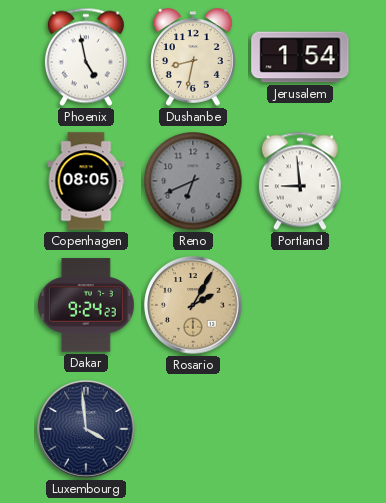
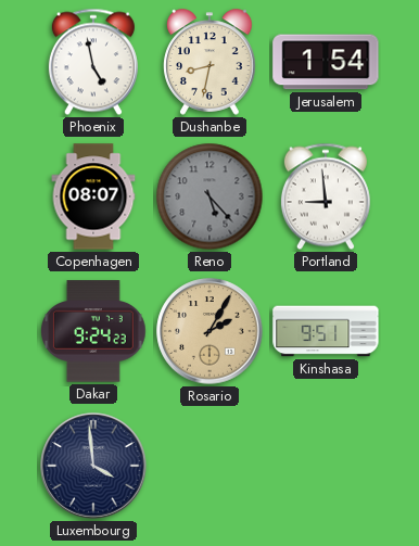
Copenhagen: 08:05 -> 08:07 (93, 196)
Reno: 6:41 -> 5:23 (210, 196)
Kinshasa: none -> 9:51 (326, 331)
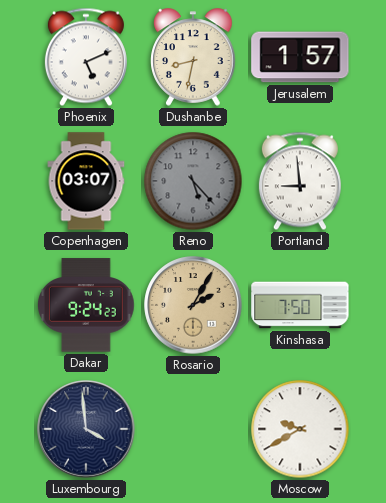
Phoenix: 4:58 -> 5:11 (86, 57)
Jerusalem: 1:54 -> 1:57 (300, 57)
Copenhagen: 08:07 -> 03:07 (86, 181)
Kinshasa: 9:51 -> 7:50 (300, 305)
Moscow: none -> 9:40 (300, 429)
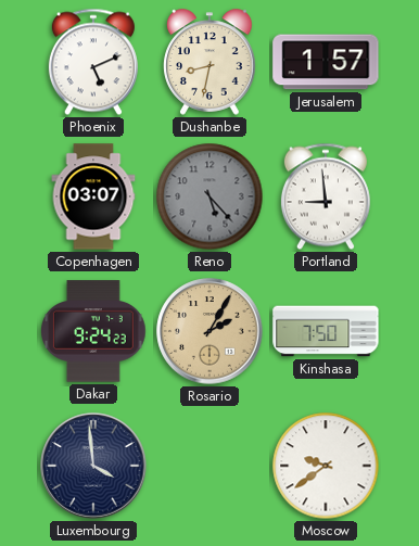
Moscow: 9:40 -> 9:39 (326, 466)
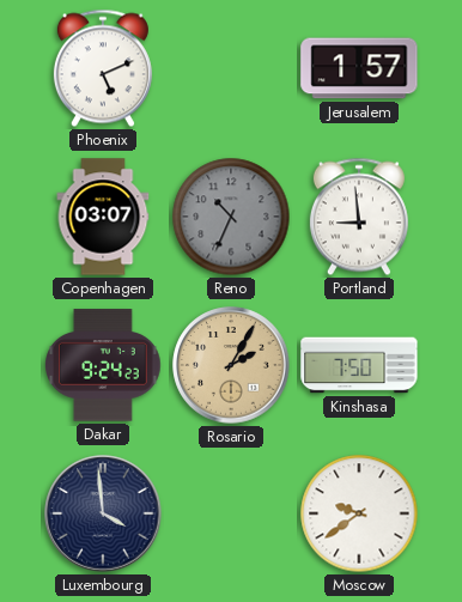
Dushanbe: 8:32 -> none (210, 62)
Reno: 5:23 -> 10:34 (231, 217)
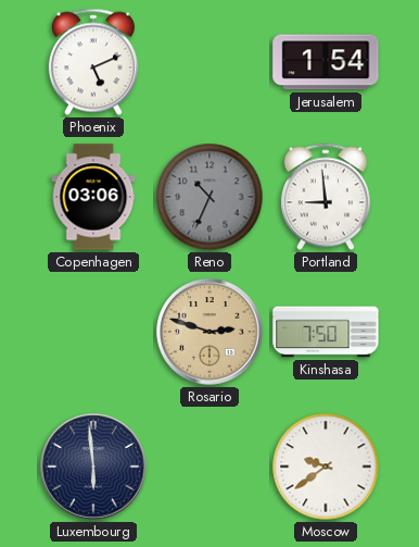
Jerusalem: 1:57 -> 1:54 (326, 62)
Copenhagen: 03:07 -> 03:06 (93, 197)
Dakar: 9:24 -> none (104, 365)
Rosario: 2:05 -> 2:48 (210, 332)
Luxembourg: 3:59 -> 5:59 (93, 467)
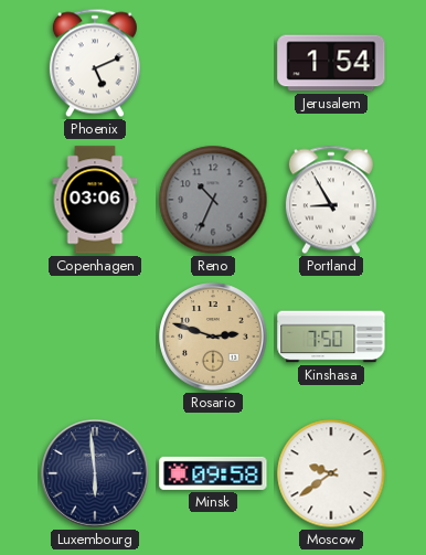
Portland: 8:59 -> 8:55 (331, 200)
Minsk: none -> 09:58 (213, 473)
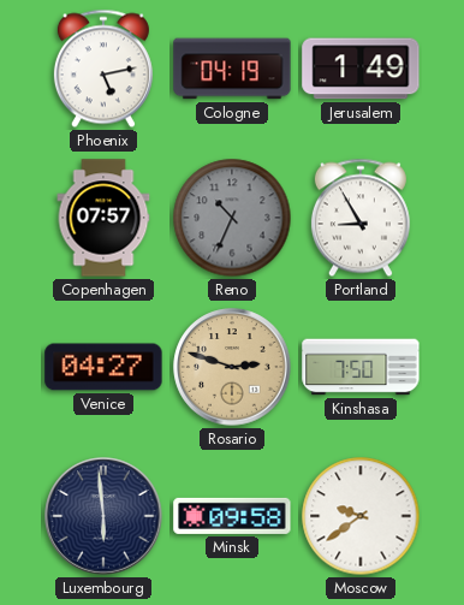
Phoenix: 5:11 -> 5:13 (103, 69)
Cologne: none -> 04:19 (232, 69)
Jerusalem: 1:54 -> 1:49 (361, 69)
Copenhagen: 03:06 -> 07:57 (103, 218)
Venice: none -> 04:27 (103, 367)
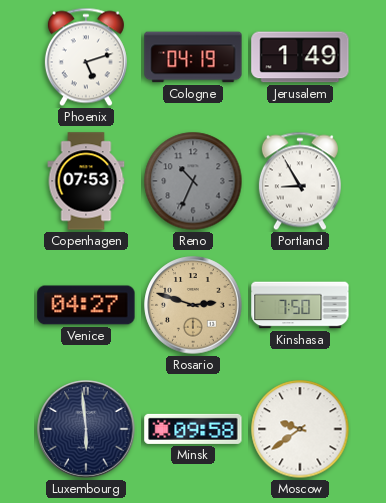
Phoenix: 5:13 -> 5:12 (86, 57)
Copenhagen: 07:57 -> 07:53 (86, 181)
